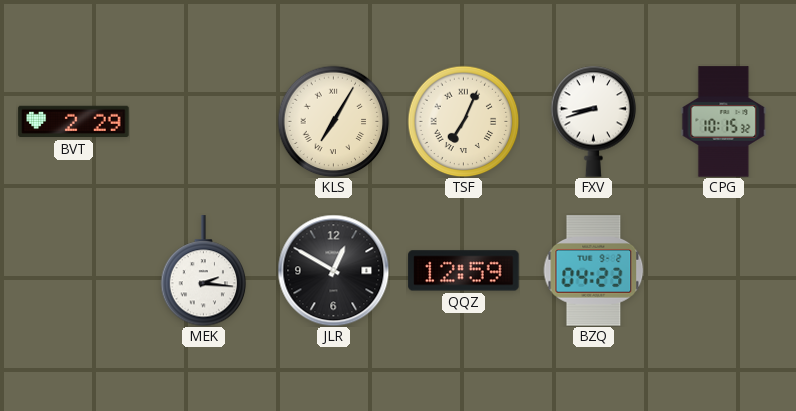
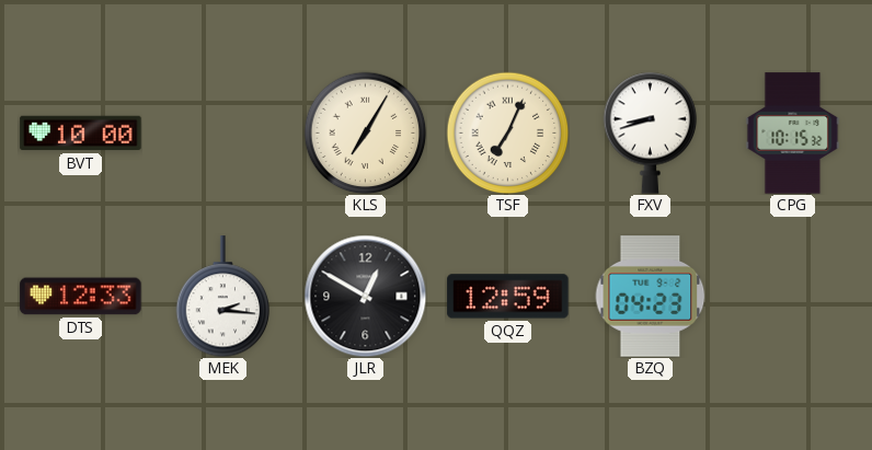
BVT: 2:29 -> 10:00 (81, 134)
DTS: none -> 12:33 (81, 297)
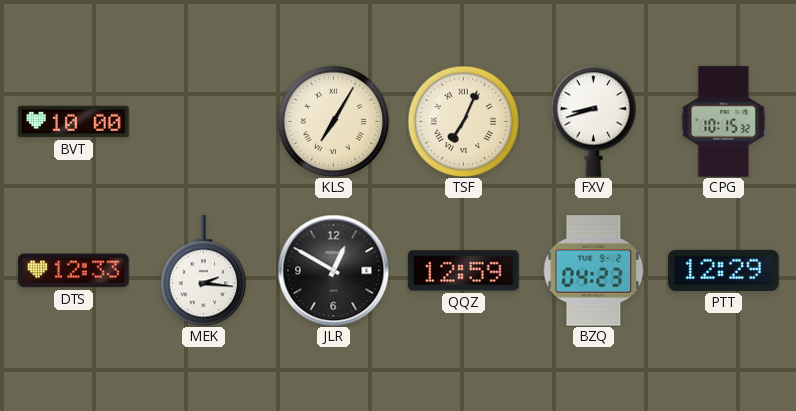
PTT: none -> 12:29 (724, 270)
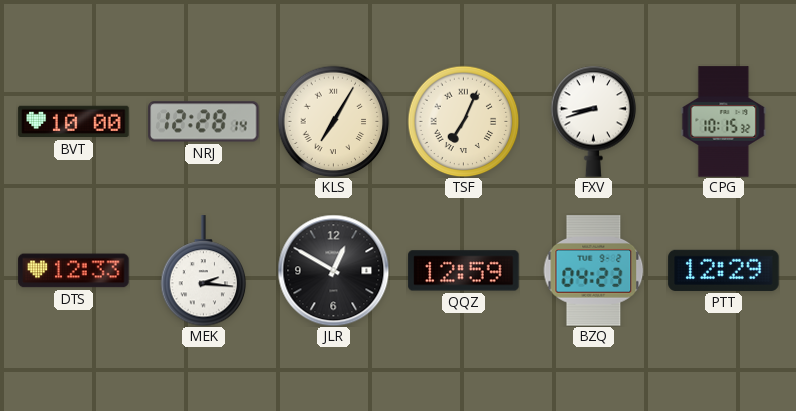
NRJ: none -> 12:28 (204, 122)
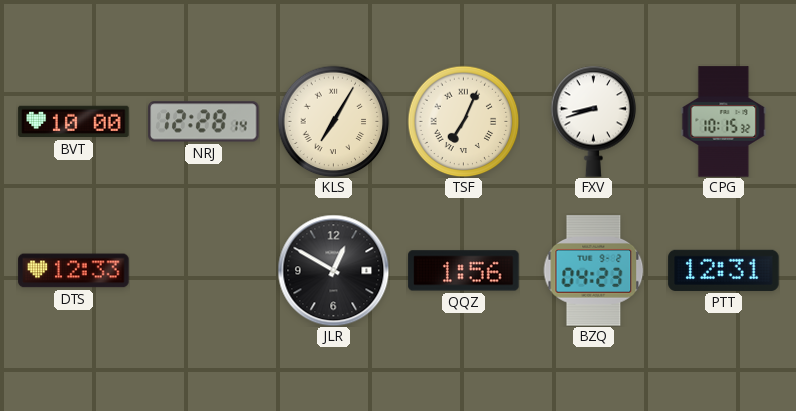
MEK: 2:16 -> none (204, 271)
QQZ: 12:59 -> 1:56 (464, 271)
PTT: 12:29 -> 12:31 (724, 270)
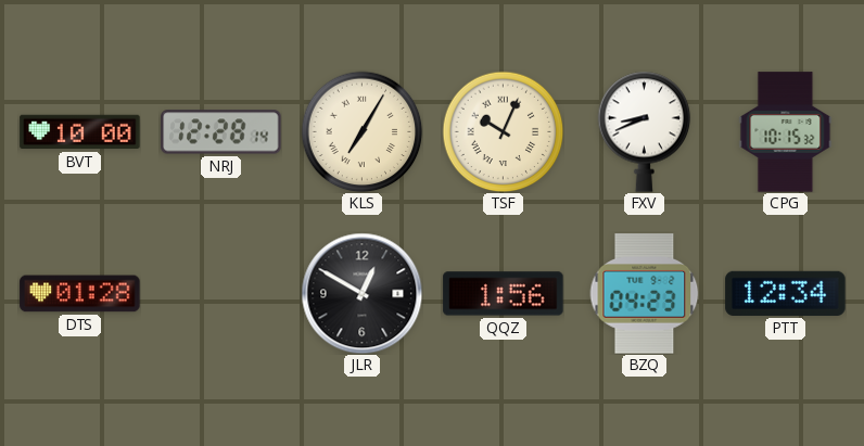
TSF: 7:04 -> 10:04 (503, 131)
FXV: 8:42 -> 8:41 (645, 131)
DTS: 12:33 -> 01:28 (80, 294)
PTT: 12:31 -> 12:34 (786, 293)
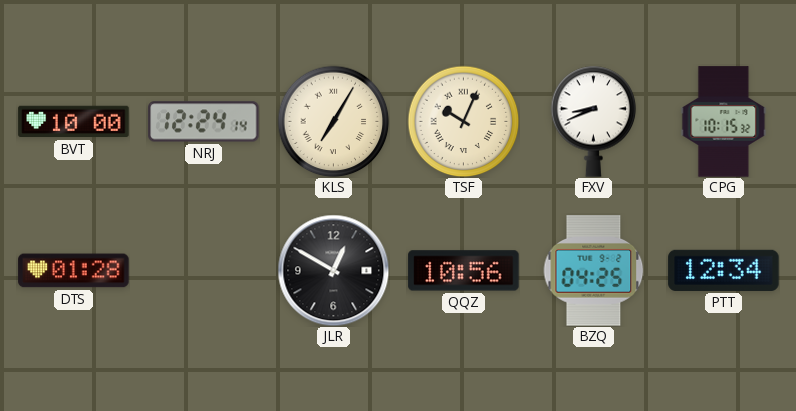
NRJ: 12:28 -> 12:24 (204, 122)
QQZ: 1:56 -> 10:56 (464, 271)
BZQ: 04:23 -> 04:25 (594, 271)
